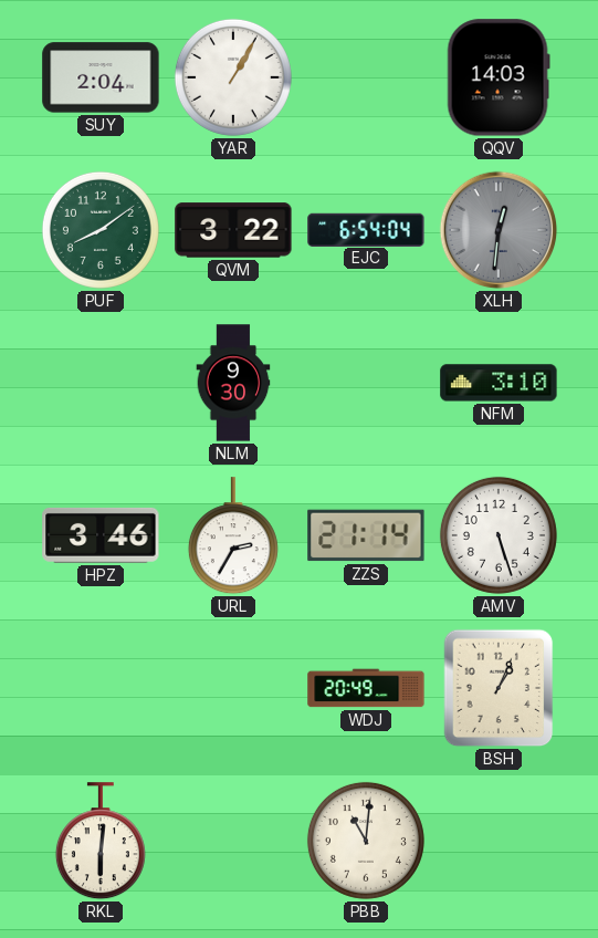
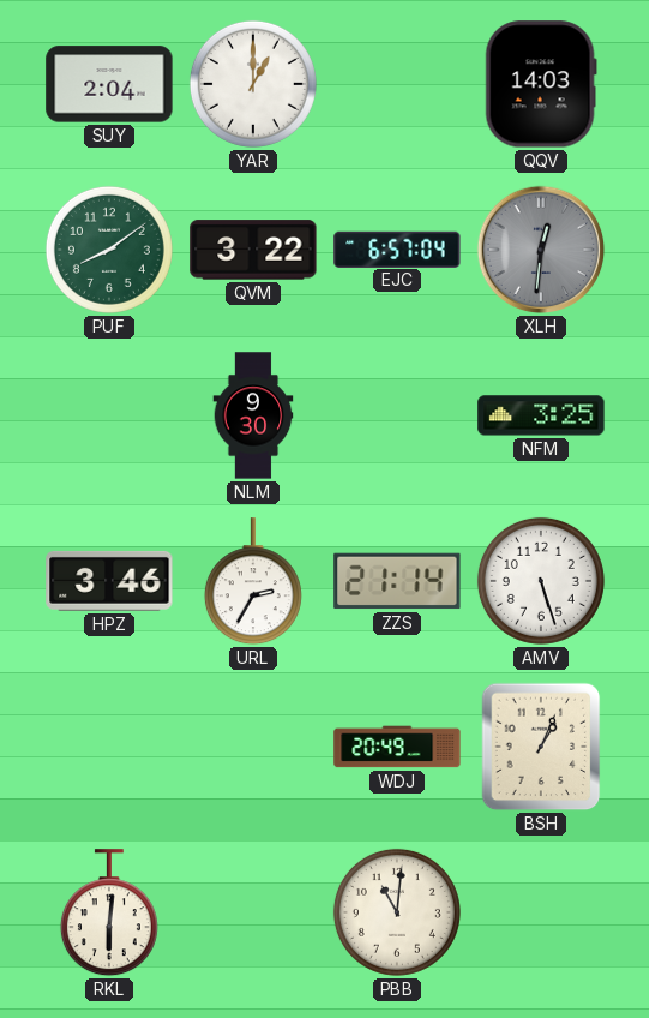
YAR: 1:05 -> 1:00 (253, 84)
EJC: 6:54 -> 6:57 (397, 248)
NFM: 3:10 -> 3:25 (541, 415)
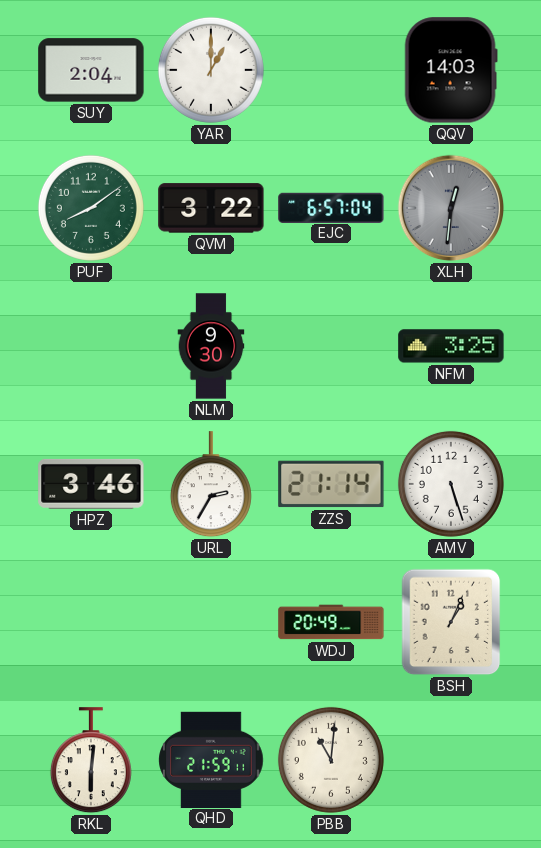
QHD: none -> 21:59 (211, 759)
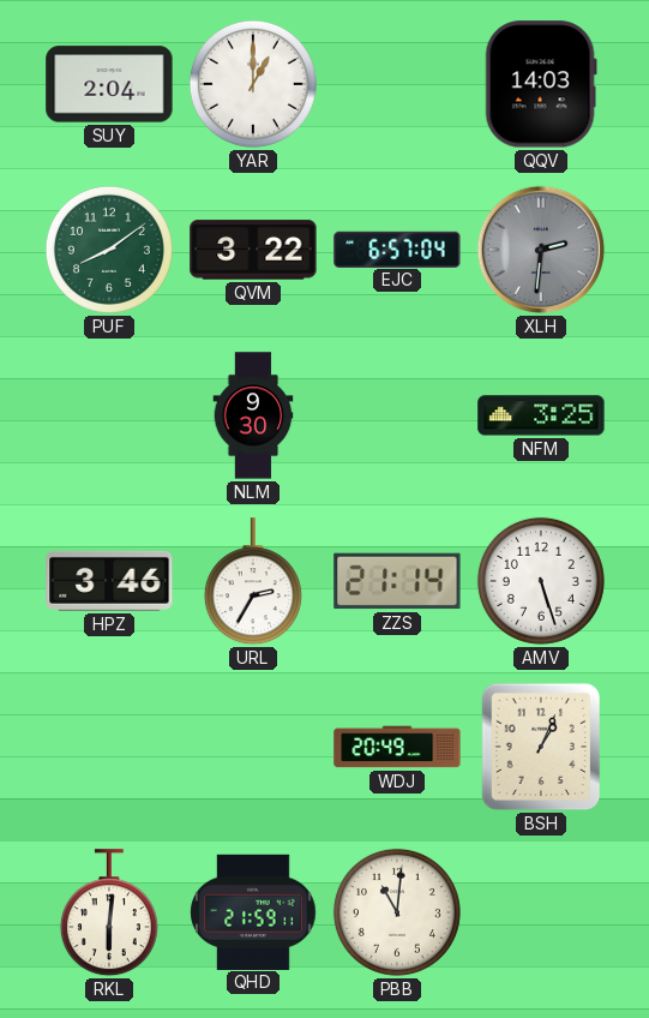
XLH: 12:31 -> 2:31 (541, 250)
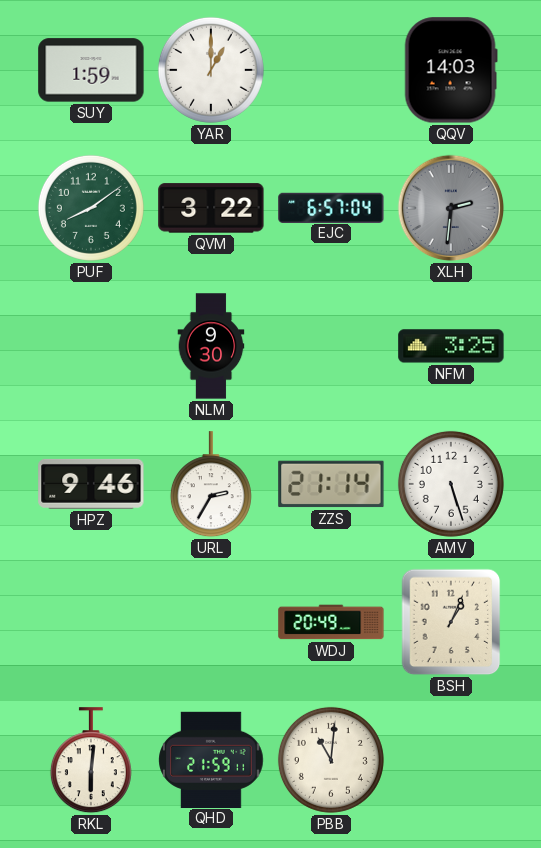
SUY: 2:04 -> 1:59 (91, 70)
HPZ: 3:46 -> 9:46 (91, 484)
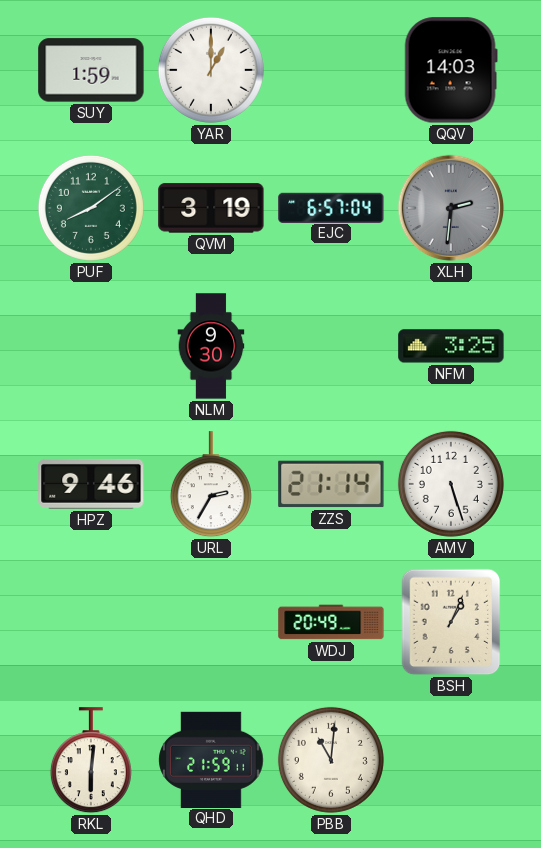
QVM: 3:22 -> 3:19 (211, 208)
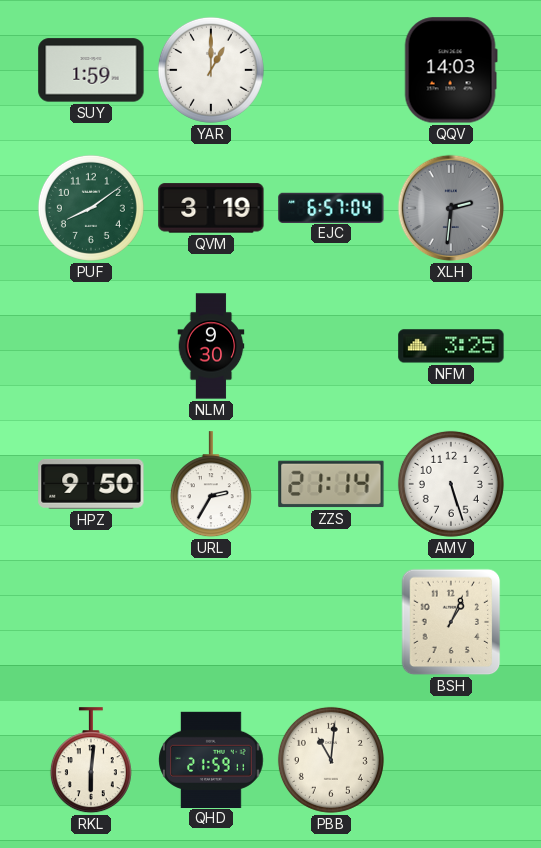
HPZ: 9:46 -> 9:50 (91, 484)
WDJ: 20:49 -> none (331, 622)
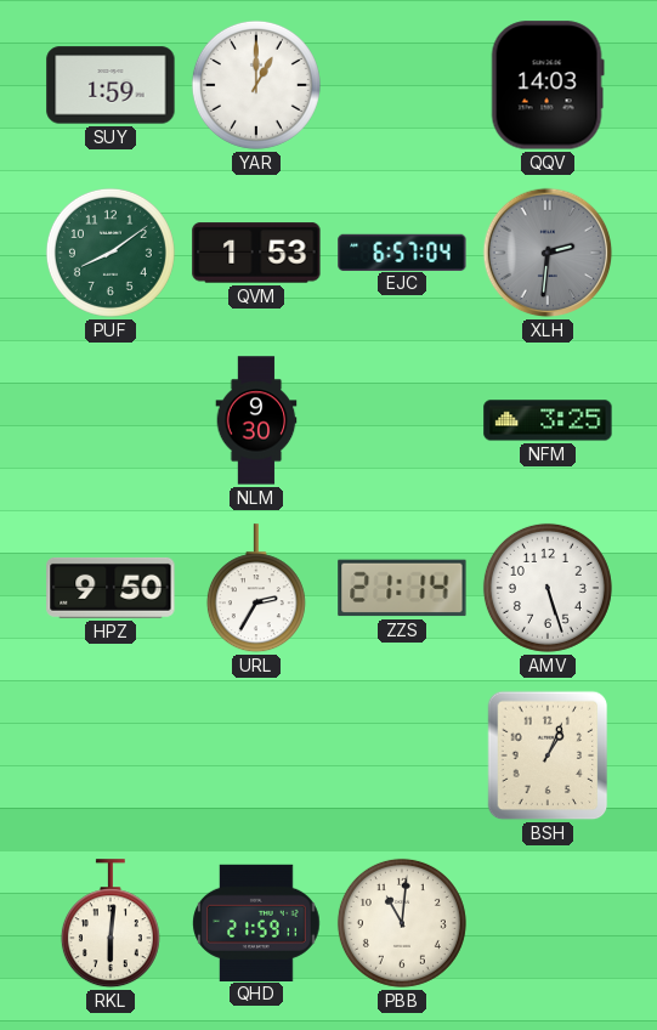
QVM: 3:19 -> 1:53 (256, 253)
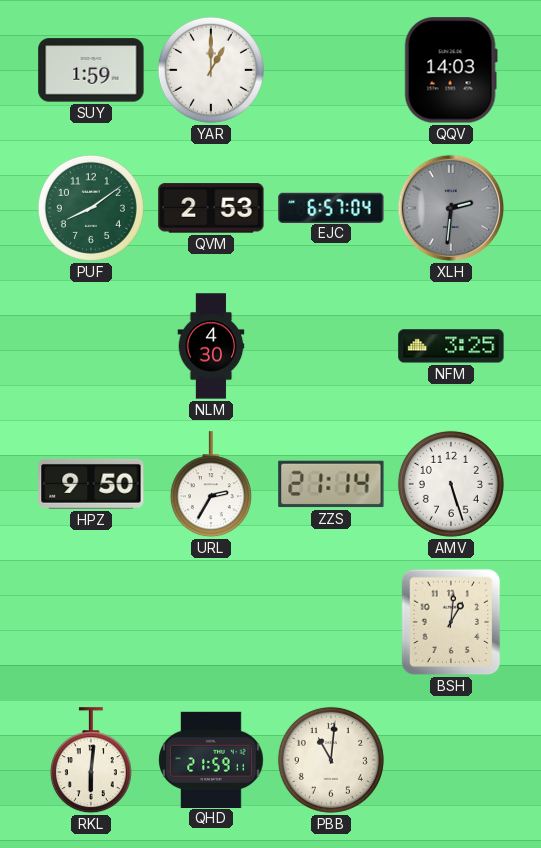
QVM: 1:53 -> 2:53 (211, 208)
NLM: 9:30 -> 4:30 (211, 346)
BSH: 1:04 -> 1:01 (451, 622)
